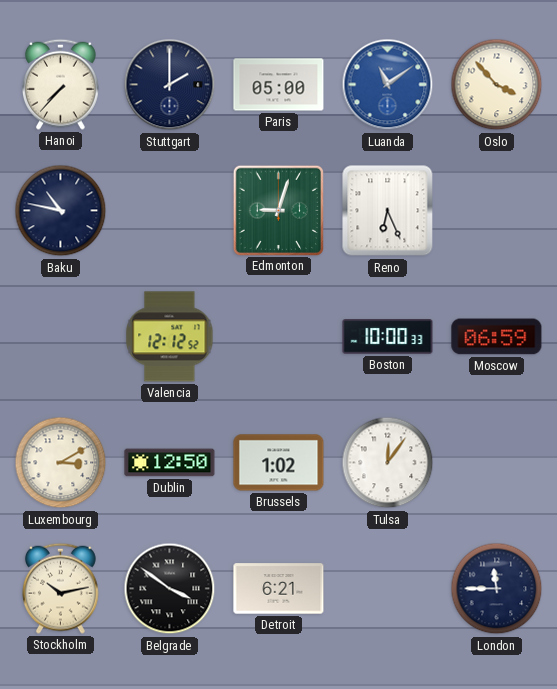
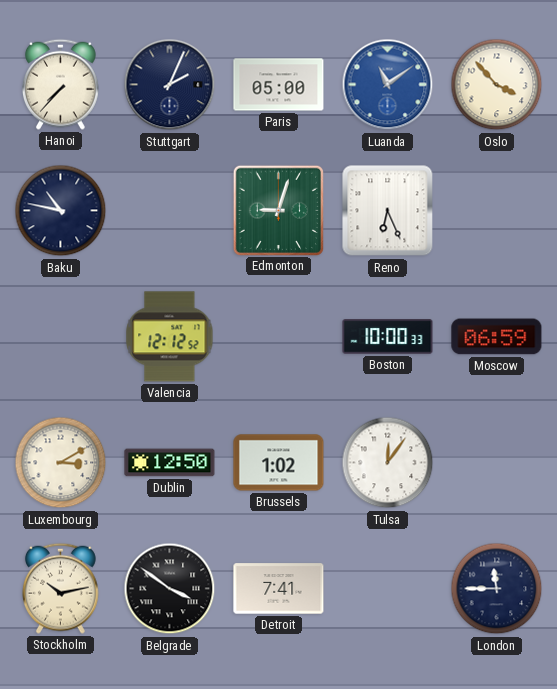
Stuttgart: 2:00 -> 2:04 (170, 85)
Detroit: 6:21 -> 7:41 (279, 589)
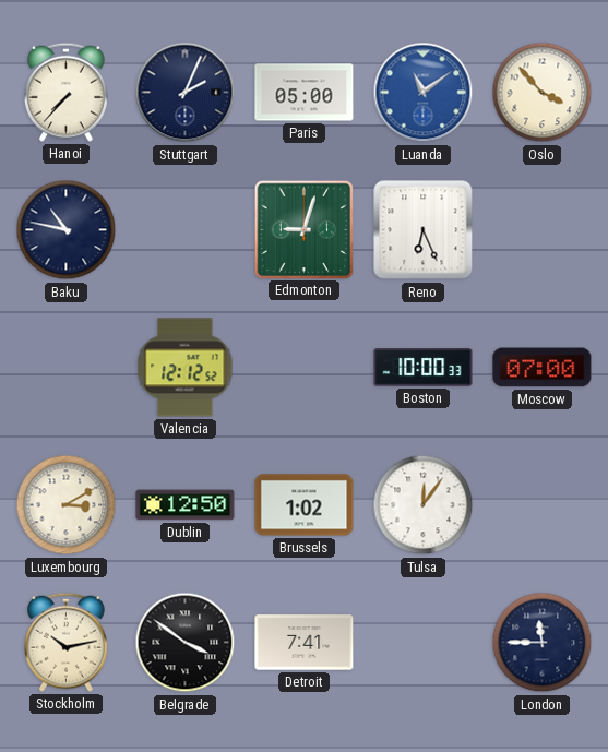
Moscow: 06:59 -> 07:00 (543, 368)
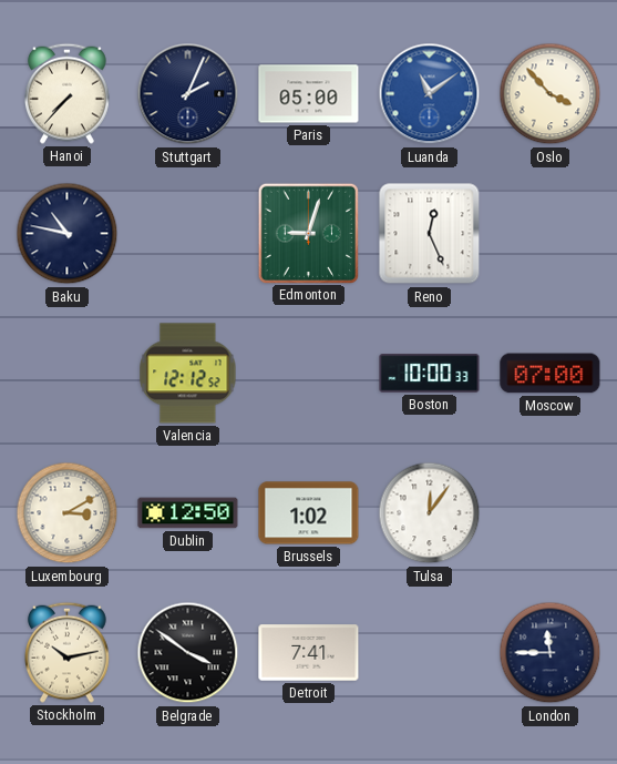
Reno: 6:26 -> 12:26 (430, 234)
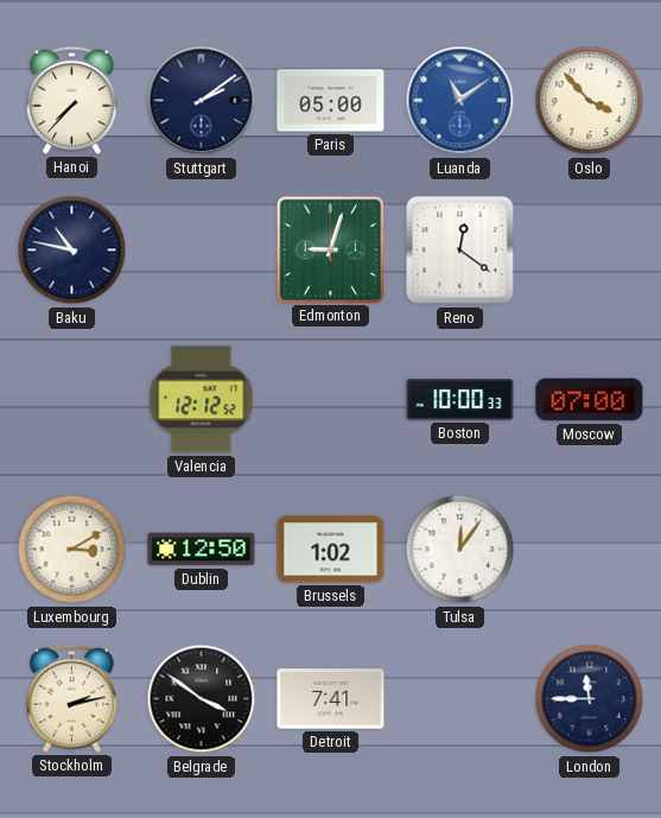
Stuttgart: 2:04 -> 2:09 (202, 101)
Reno: 12:26 -> 12:21 (460, 251)
Stockholm: 10:13 -> 2:13 (72, 698)
